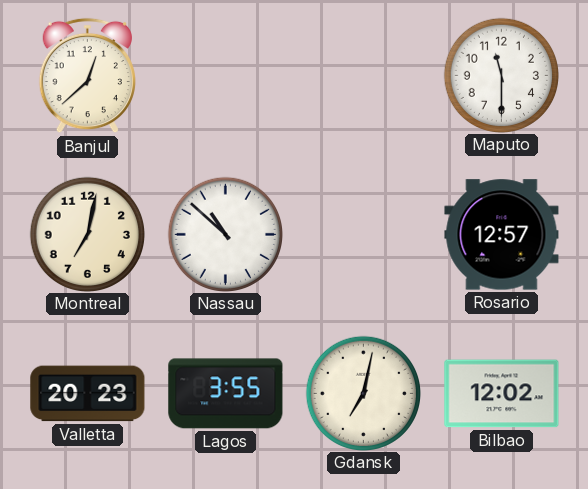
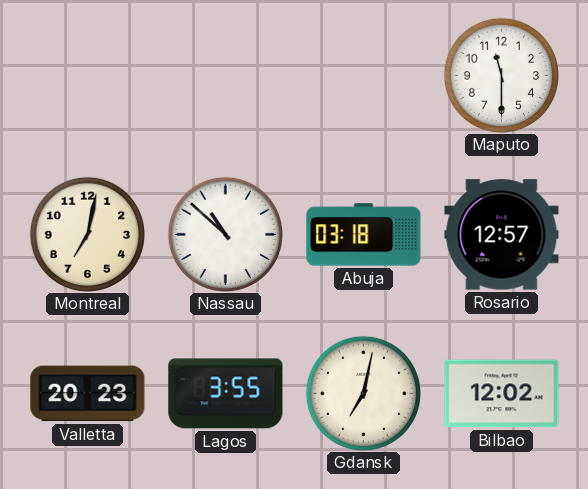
Banjul: 12:38 -> none (87, 76)
Abuja: none -> 03:18 (364, 235)
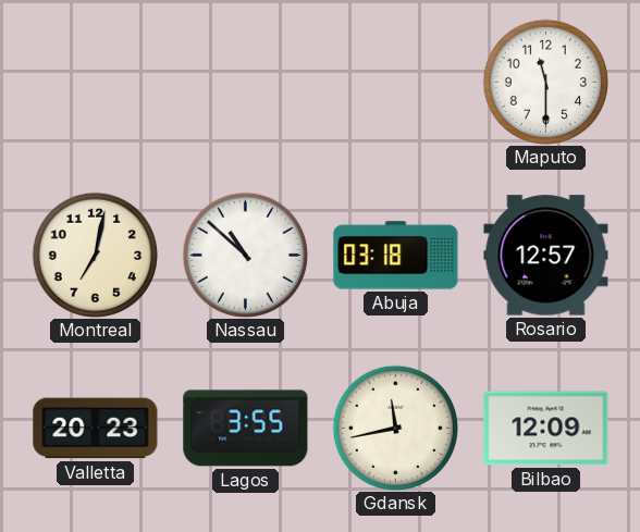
Gdansk: 7:02 -> 11:43 (395, 428)
Bilbao: 12:02 -> 12:09 (546, 429)
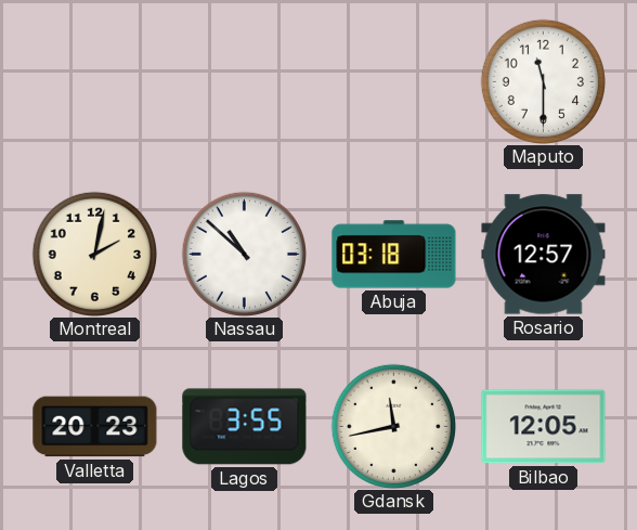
Montreal: 7:02 -> 2:02 (94, 254)
Bilbao: 12:09 -> 12:05 (544, 427)
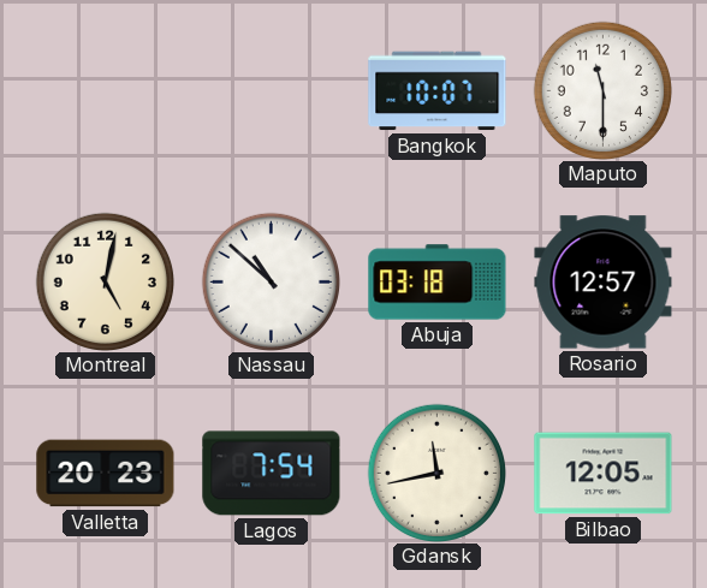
Bangkok: none -> 10:07 (438, 91)
Montreal: 2:02 -> 5:02 (105, 281)
Lagos: 3:55 -> 7:54 (272, 474)
